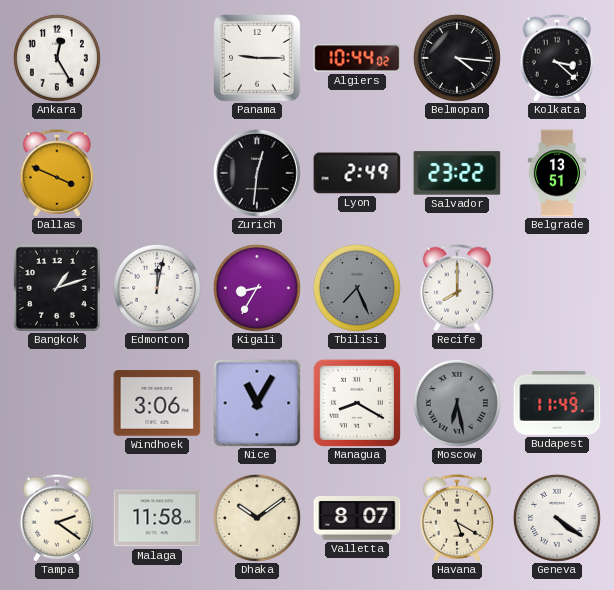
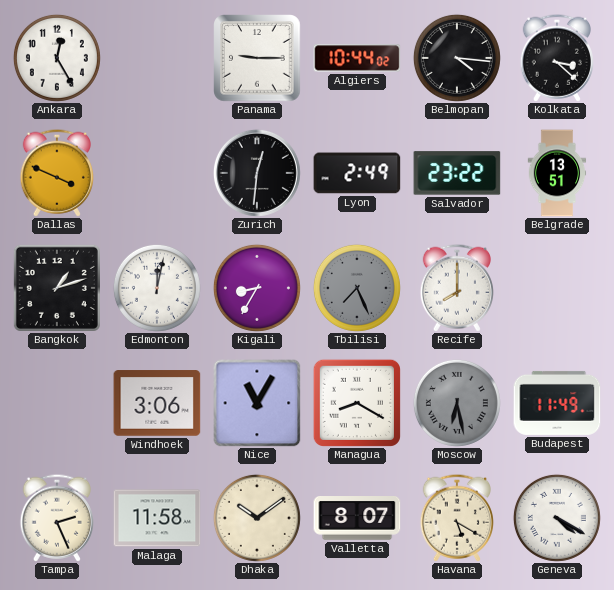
Tampa: 2:21 -> 2:26 (57, 518)
Geneva: 4:21 -> 4:20 (557, 518)
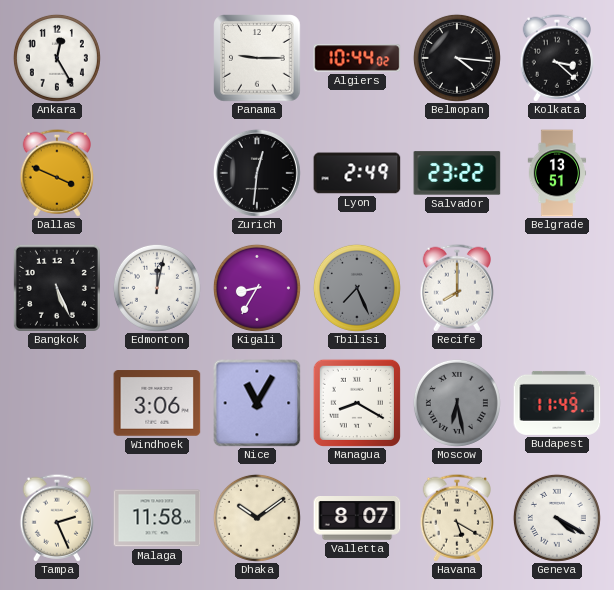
Bangkok: 1:12 -> 5:26 (57, 288)
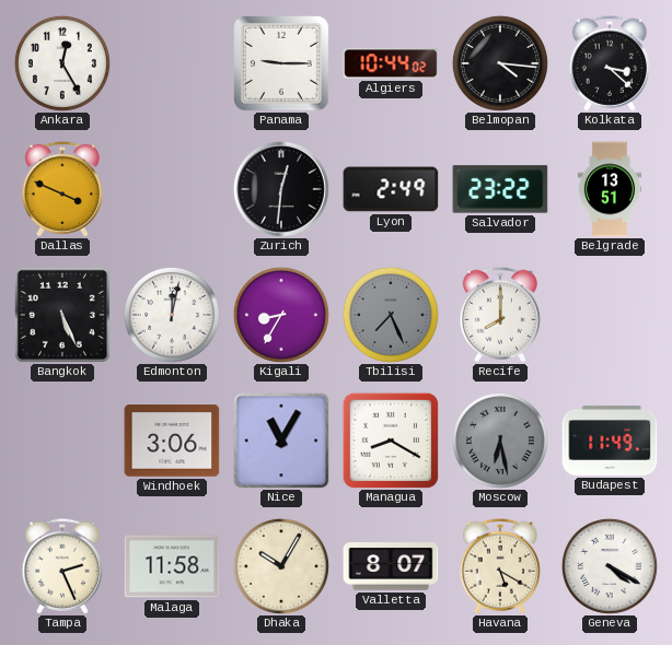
Dhaka: 10:09 -> 10:05 (281, 566)
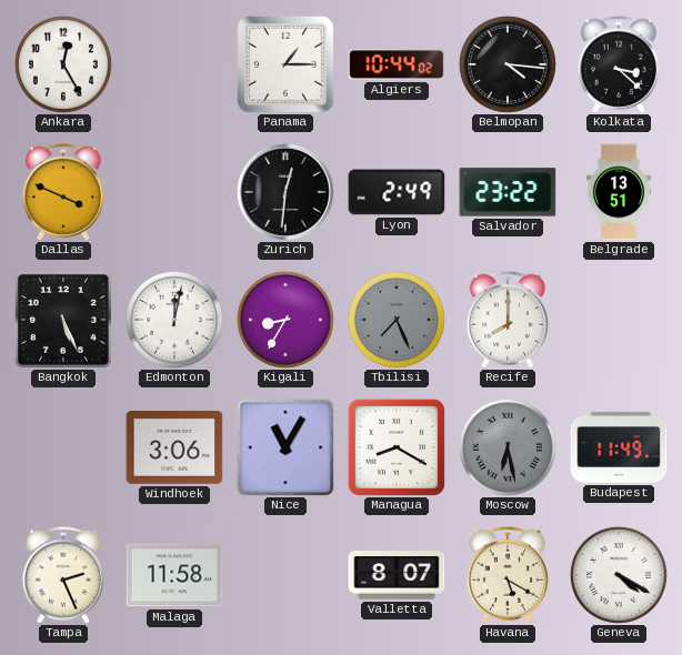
Panama: 9:15 -> 1:15 (285, 64)
Dhaka: 10:05 -> none (281, 566)
